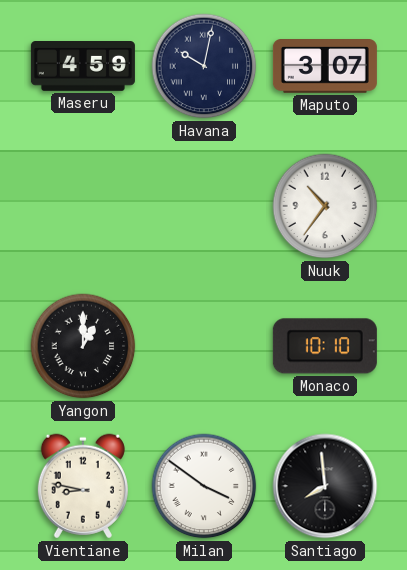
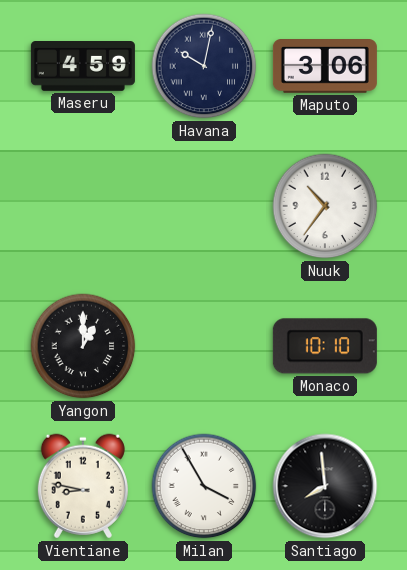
Maputo: 3:07 -> 3:06 (325, 67)
Milan: 3:51 -> 3:55 (204, 486)
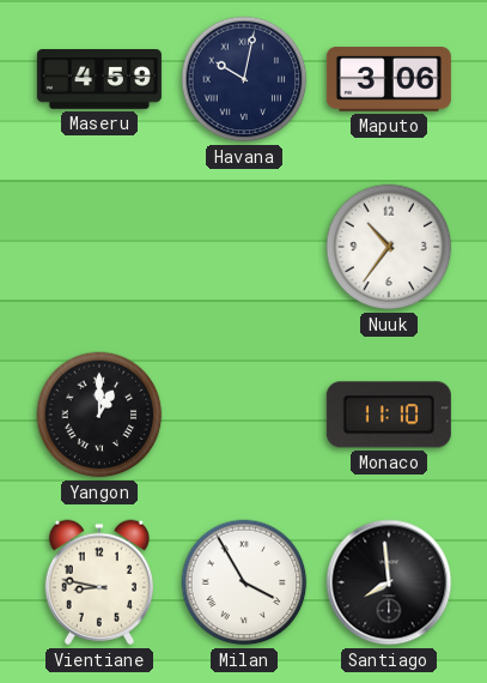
Monaco: 10:10 -> 11:10 (389, 415)
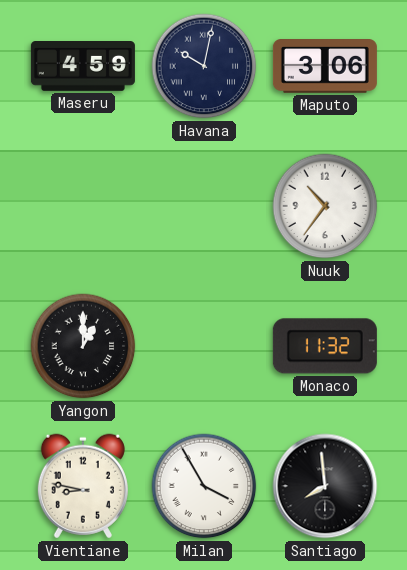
Monaco: 11:10 -> 11:32 (325, 346)
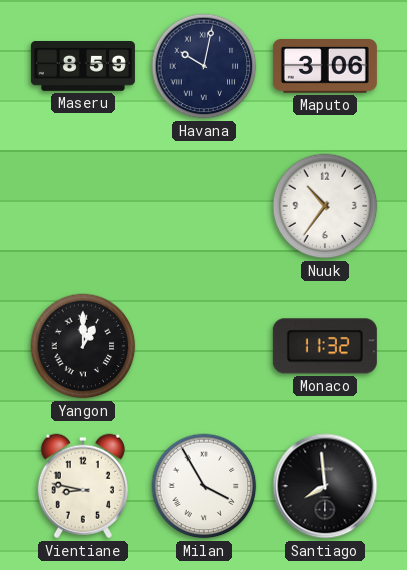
Maseru: 4:59 -> 8:59 (83, 67)
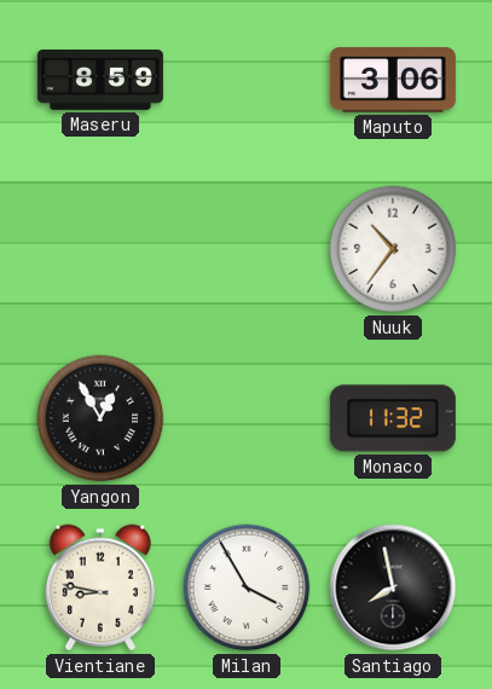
Havana: 10:02 -> none (204, 66)
Yangon: 1:00 -> 12:55 (100, 418)
Santiago: 7:59 -> 7:58 (393, 587)
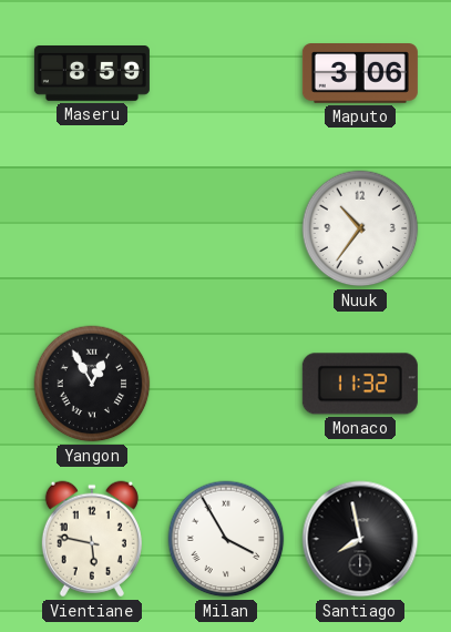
Vientiane: 8:47 -> 5:47 (92, 539)
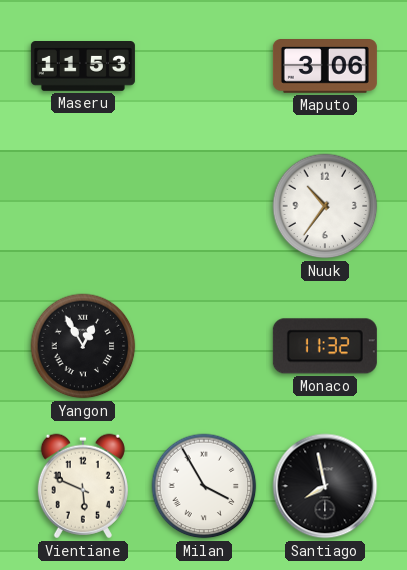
Maseru: 8:59 -> 11:53 (83, 67)
Vientiane: 5:47 -> 5:49 (83, 486)
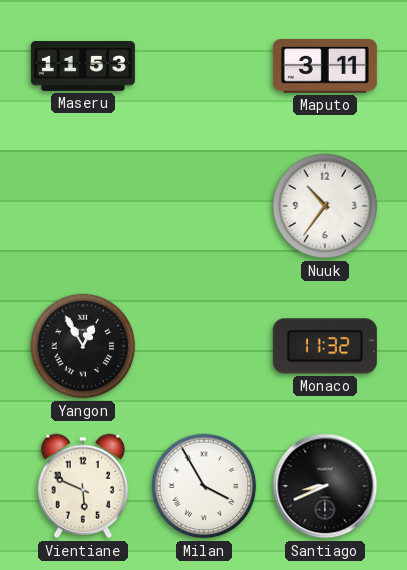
Maputo: 3:06 -> 3:11 (325, 67)
Santiago: 7:58 -> 8:41 (325, 486)
